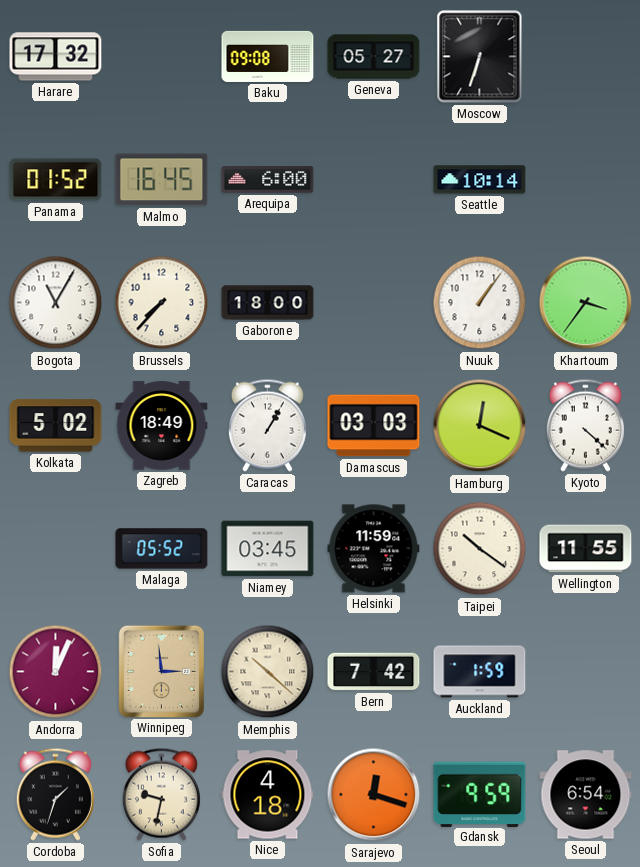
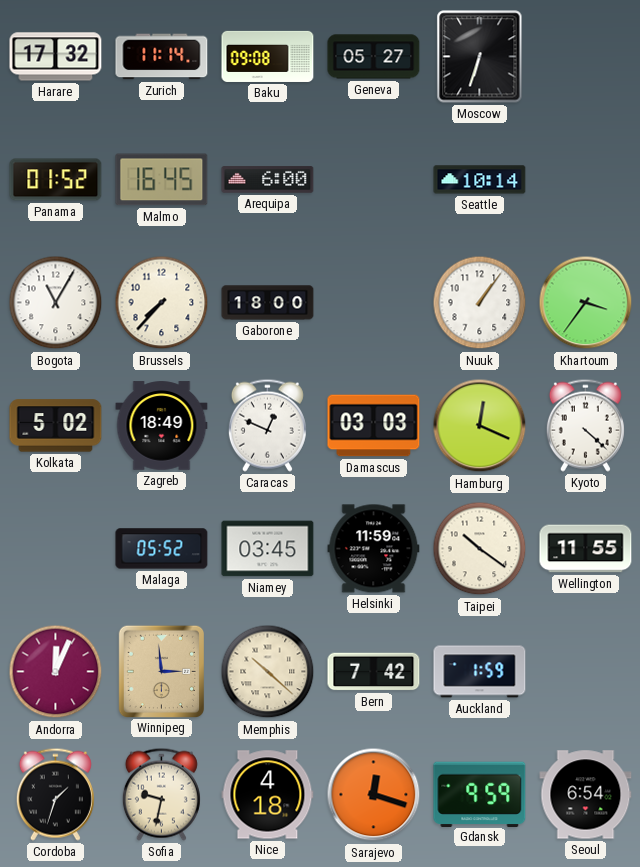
Zurich: none -> 11:14 (162, 57)
Caracas: 1:05 -> 12:49 (267, 425)
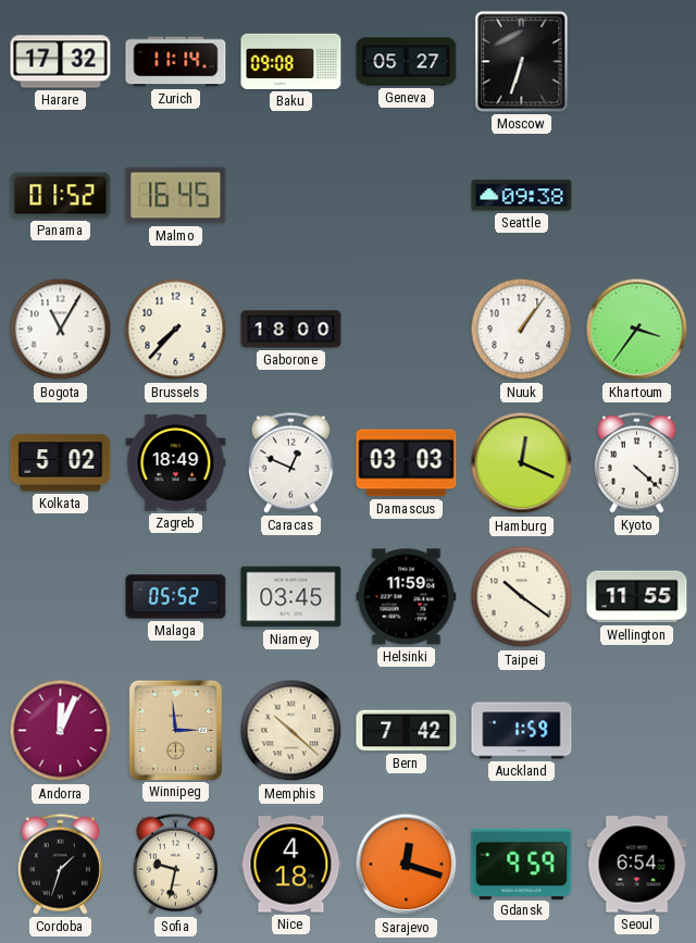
Arequipa: 6:00 -> none (268, 180)
Seattle: 10:14 -> 09:38 (522, 196)
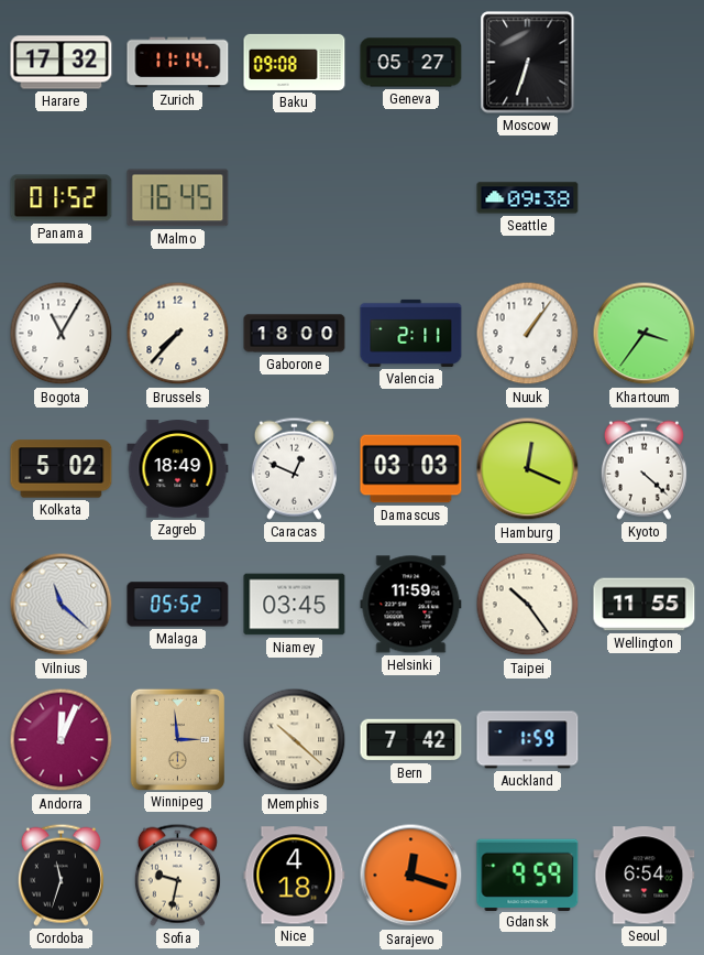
Valencia: none -> 2:11 (411, 333)
Vilnius: none -> 11:22 (62, 605)
Taipei: 10:21 -> 10:24 (528, 605)
Cordoba: 1:33 -> 11:33 (61, 875)
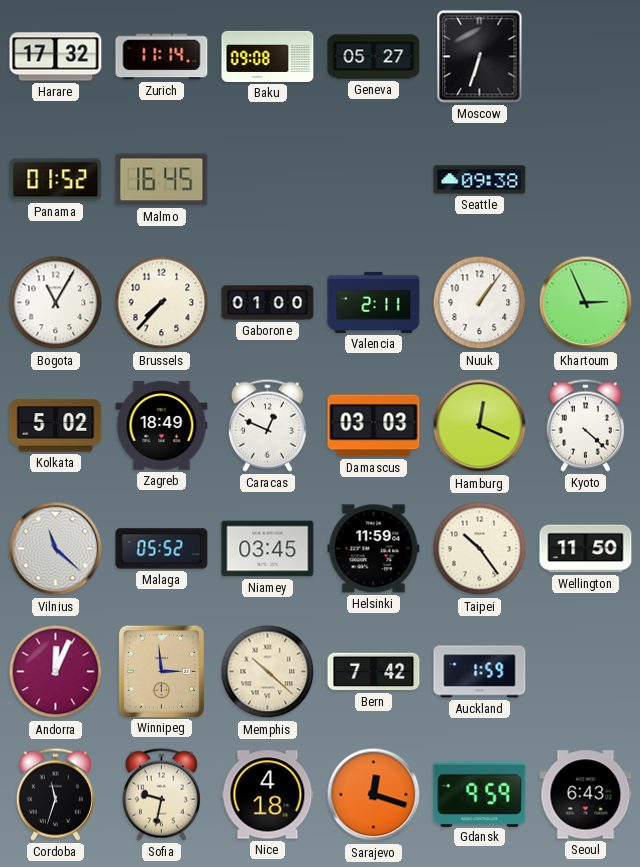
Gaborone: 18:00 -> 01:00 (268, 303)
Khartoum: 3:36 -> 2:56 (586, 303)
Wellington: 11:55 -> 11:50 (586, 549)
Seoul: 6:54 -> 6:43 (586, 795)
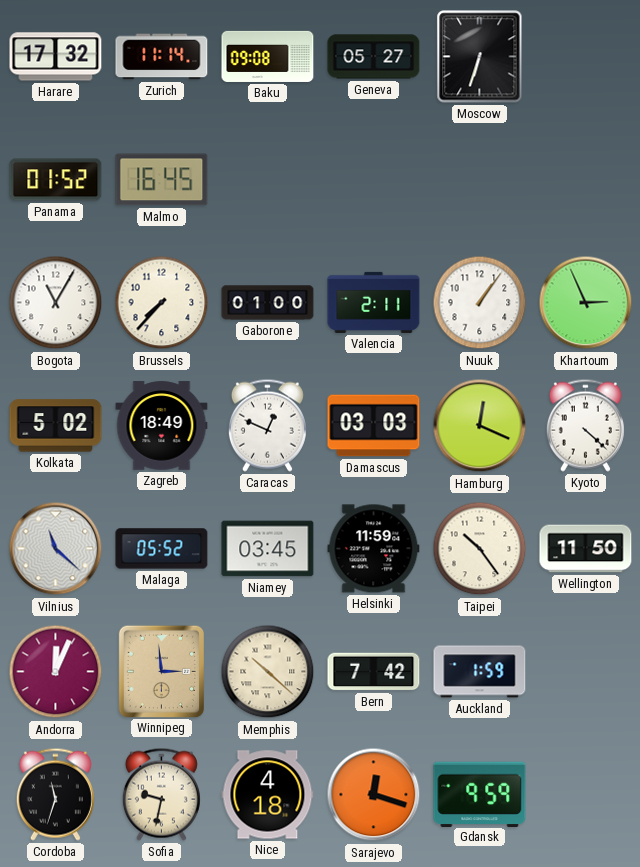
Seattle: 09:38 -> none (480, 180)
Seoul: 6:43 -> none (586, 795)
